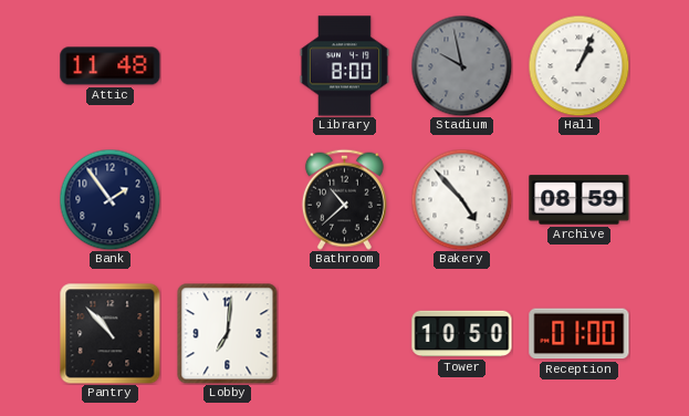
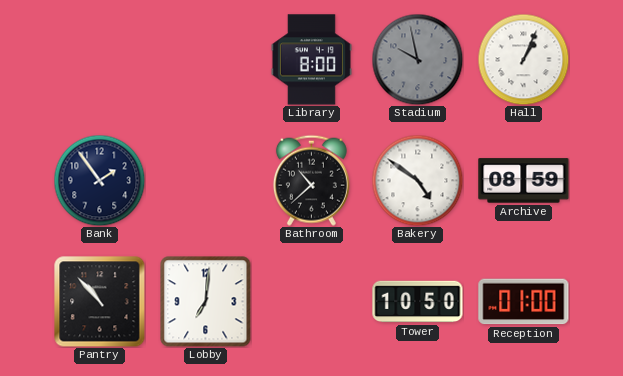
Attic: 11:48 -> none (111, 66)
Bakery: 4:53 -> 4:51 (417, 180)
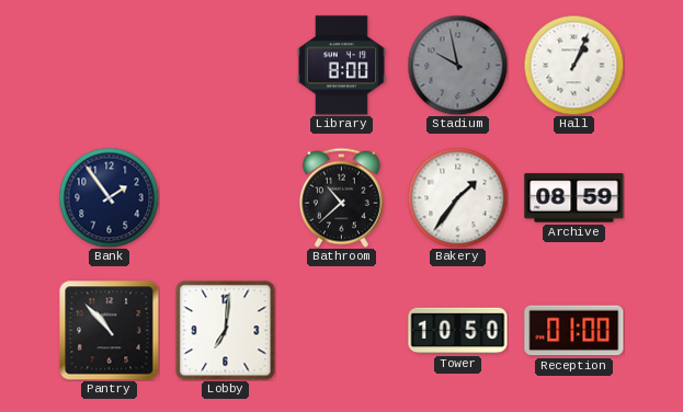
Bakery: 4:51 -> 1:36 (457, 197)
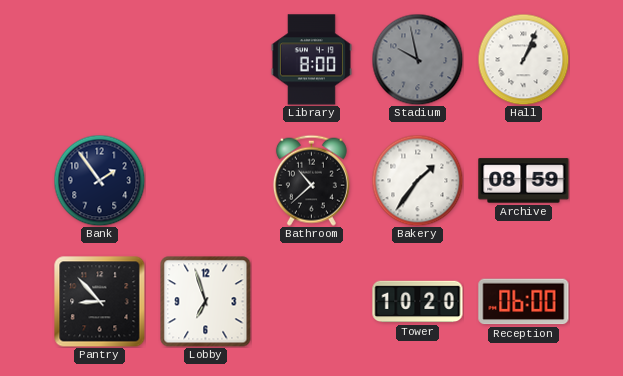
Pantry: 10:53 -> 8:53 (99, 301)
Lobby: 7:01 -> 6:57 (206, 302)
Tower: 10:50 -> 10:20 (418, 302)
Reception: 01:00 -> 06:00 (524, 302)
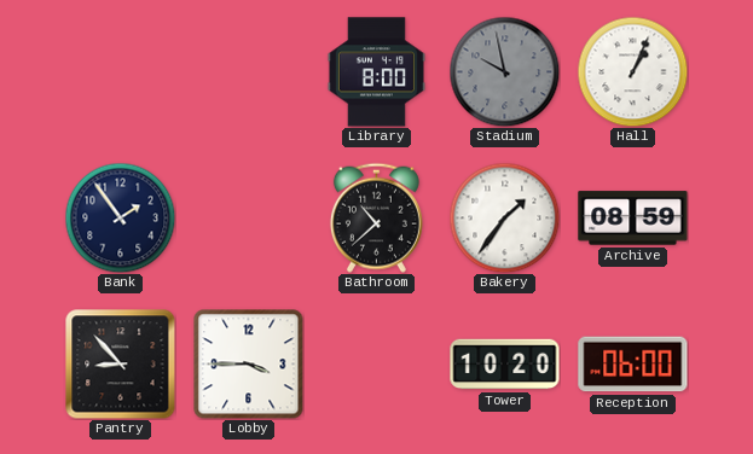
Lobby: 6:57 -> 3:45 (249, 365)
